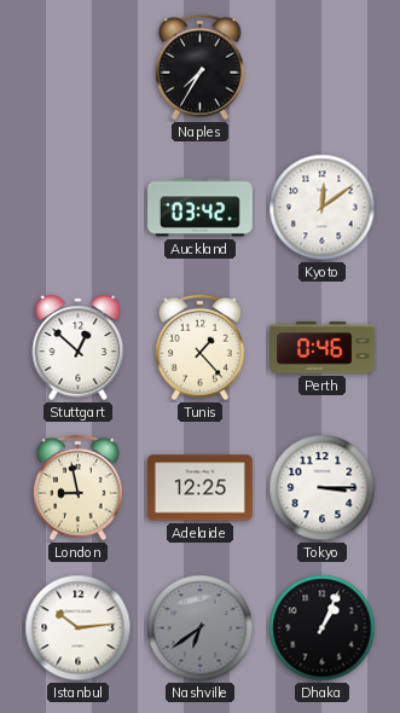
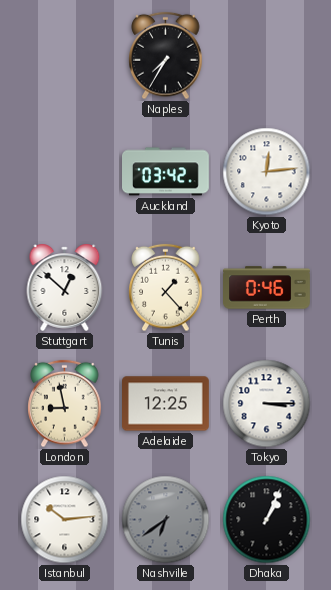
Kyoto: 12:09 -> 12:14 (267, 172)
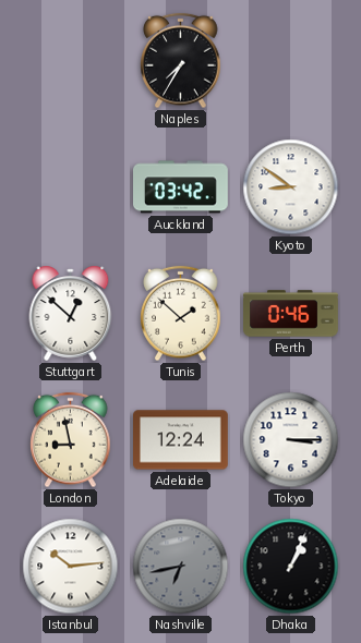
Kyoto: 12:14 -> 8:51 (291, 187)
Tunis: 1:23 -> 1:52 (181, 314)
Adelaide: 12:25 -> 12:24 (181, 440)
Nashville: 6:39 -> 6:43 (181, 567)
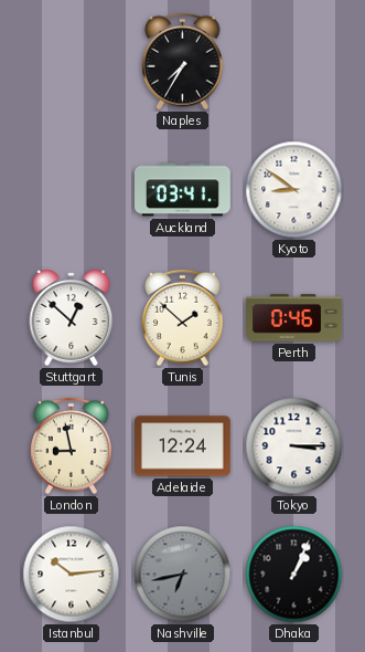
Auckland: 03:42 -> 03:41 (183, 190)
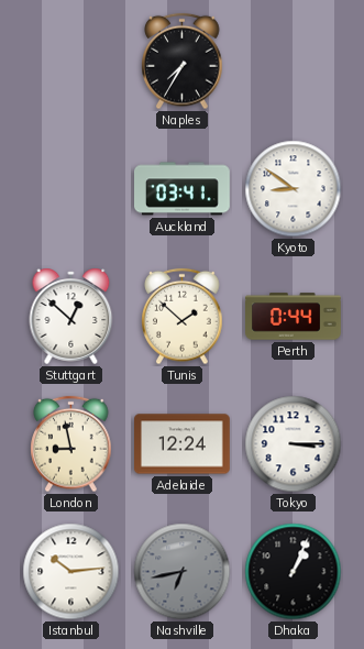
Perth: 0:46 -> 0:44 (294, 317)
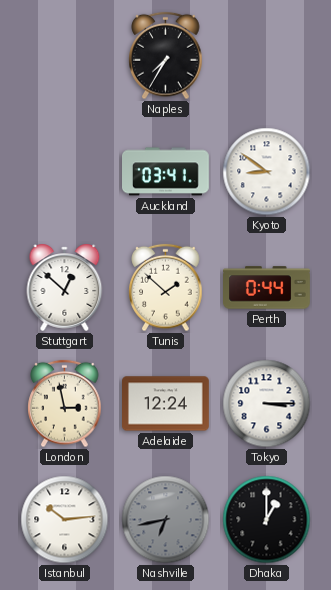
London: 8:58 -> 2:58 (65, 404)
Dhaka: 1:04 -> 1:00 (267, 520)
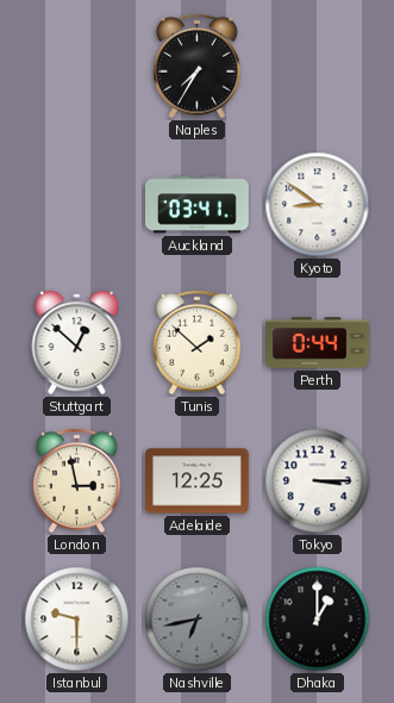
Adelaide: 12:24 -> 12:25 (198, 481)
Istanbul: 10:14 -> 9:30 (77, 620)
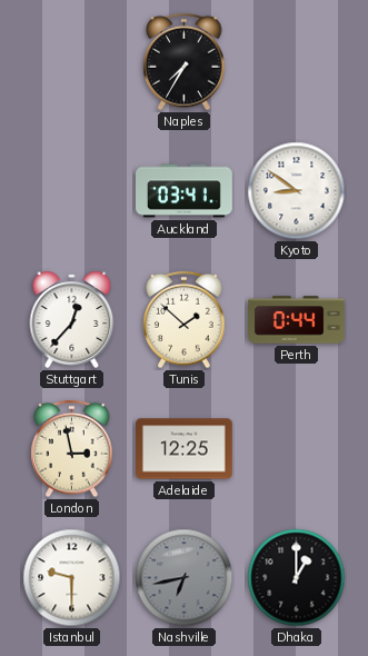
Stuttgart: 12:52 -> 12:37 (72, 319)
Tokyo: 3:15 -> none (318, 481)
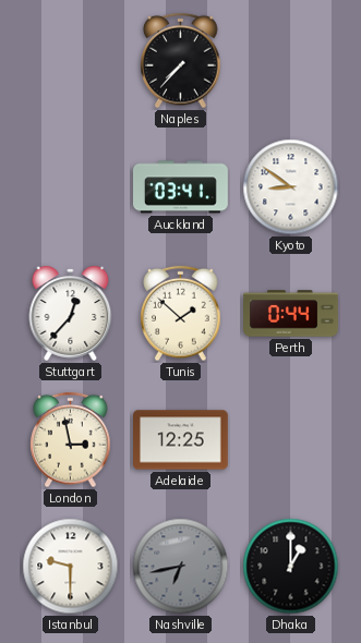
Naples: 7:35 -> 7:37 (181, 61)
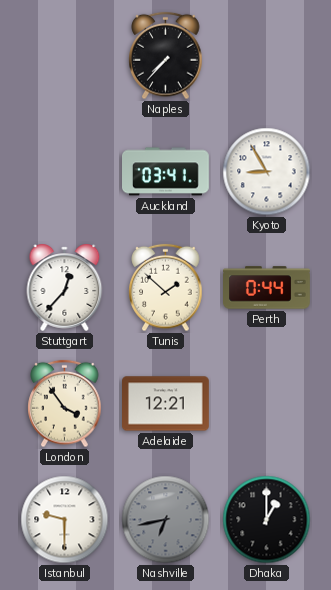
Kyoto: 8:51 -> 8:55 (267, 172)
London: 2:58 -> 3:54 (65, 404)
Adelaide: 12:25 -> 12:21 (166, 404)
